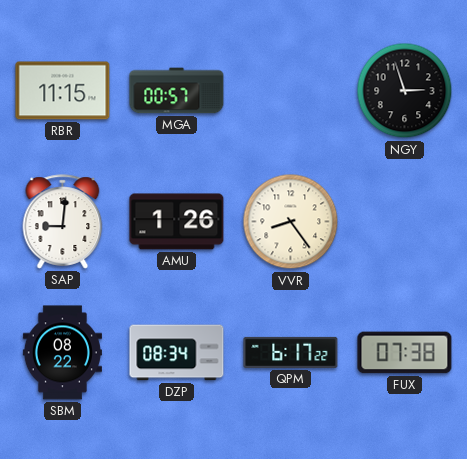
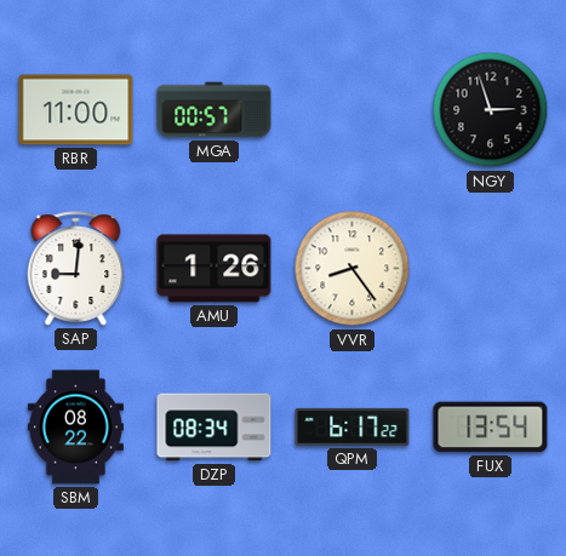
RBR: 11:15 -> 11:00 (76, 110)
FUX: 07:38 -> 13:54 (491, 428)
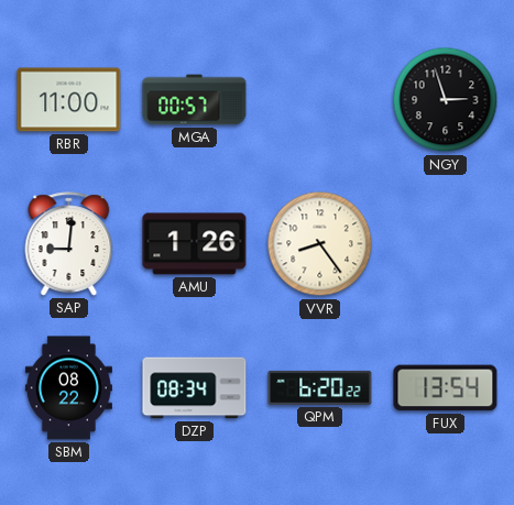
QPM: 6:17 -> 6:20 (320, 387)
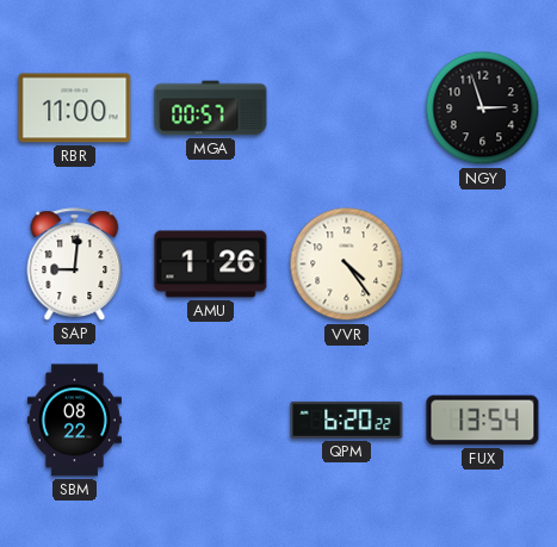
VVR: 8:24 -> 4:24 (347, 265)
DZP: 08:34 -> none (195, 388)
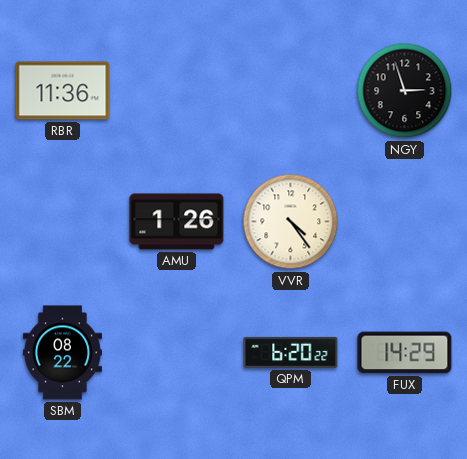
RBR: 11:00 -> 11:36 (63, 91)
MGA: 00:57 -> none (211, 108)
SAP: 9:01 -> none (75, 265)
FUX: 13:54 -> 14:29 (405, 353)
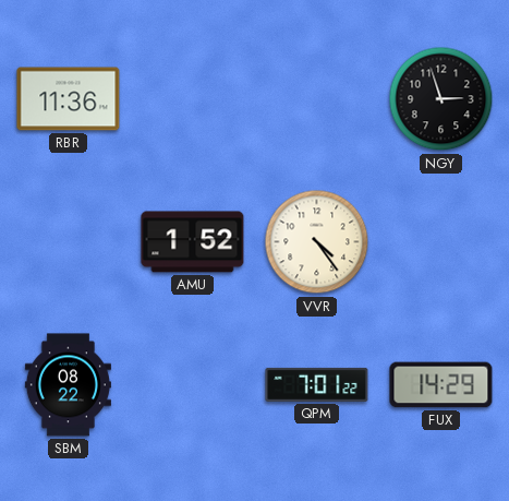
AMU: 1:26 -> 1:52 (193, 242)
QPM: 6:20 -> 7:01 (317, 384)
